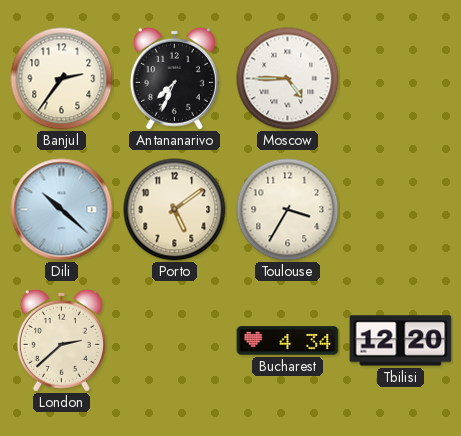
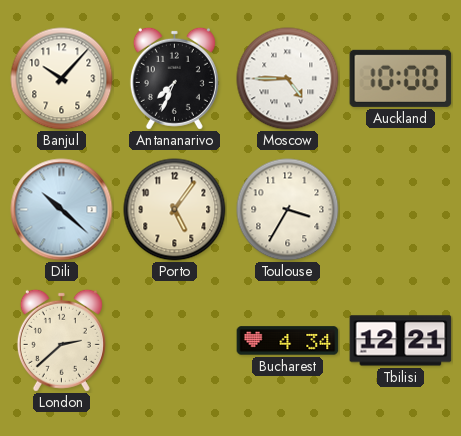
Banjul: 2:36 -> 10:07 (62, 79)
Auckland: none -> 10:00 (401, 78)
Porto: 5:09 -> 5:06 (175, 210)
Tbilisi: 12:20 -> 12:21 (401, 341)
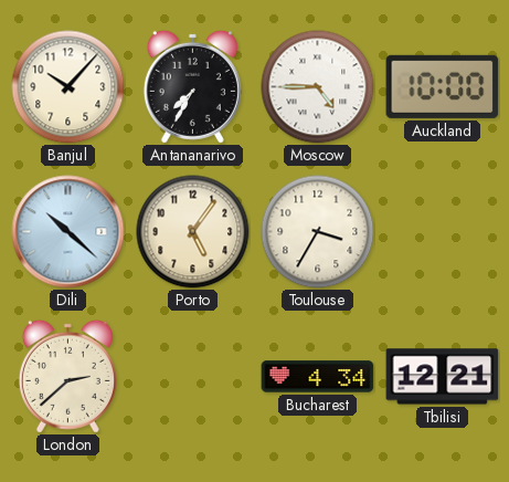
Antananarivo: 7:34 -> 7:35 (192, 86)
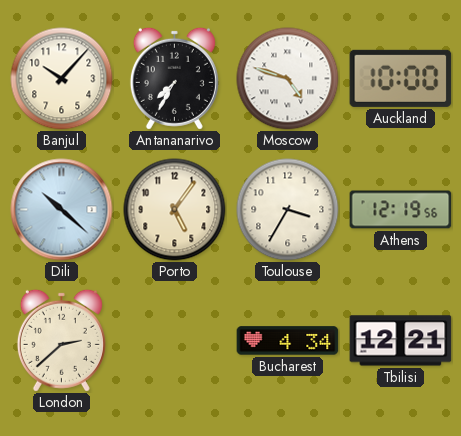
Moscow: 4:45 -> 4:48 (288, 79)
Athens: none -> 12:19 (401, 210)
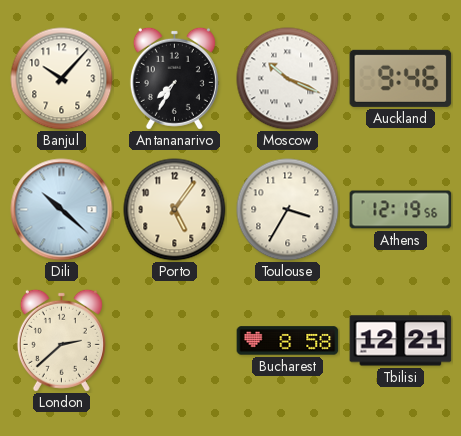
Moscow: 4:48 -> 10:19 (288, 79)
Auckland: 10:00 -> 9:46 (401, 78)
Bucharest: 4:34 -> 8:58 (288, 341)
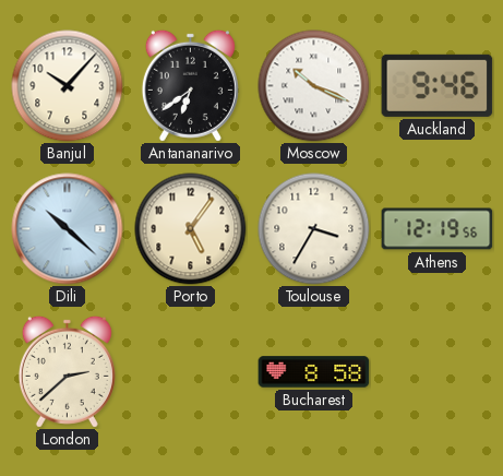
Antananarivo: 7:35 -> 6:39 (190, 85)
Tbilisi: 12:21 -> none (401, 341)
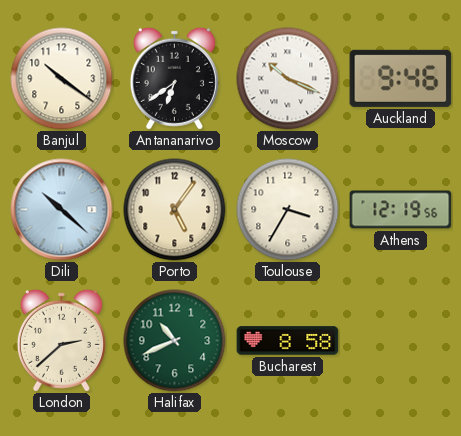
Banjul: 10:07 -> 10:21 (62, 79)
Halifax: none -> 10:41 (175, 341)
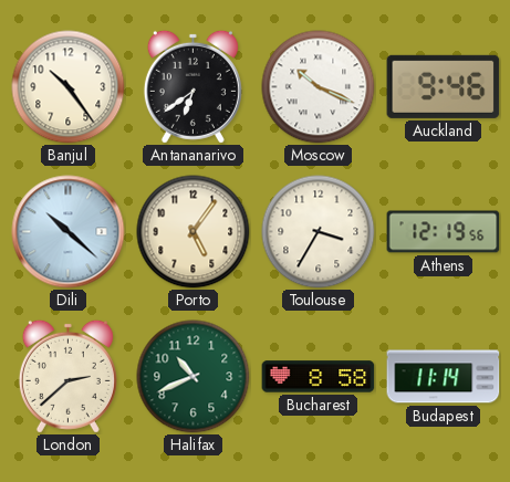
Banjul: 10:21 -> 10:24 (69, 87)
Budapest: none -> 11:14 (444, 377)
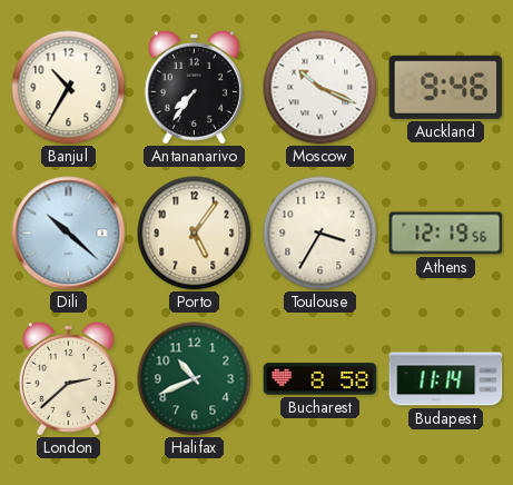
Banjul: 10:24 -> 10:35 (69, 88)
Antananarivo: 6:39 -> 7:36 (194, 87)
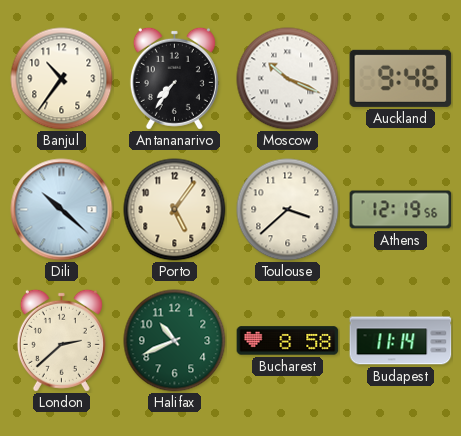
Banjul: 10:35 -> 10:36 (62, 79)
Toulouse: 3:35 -> 3:38 (288, 210)
